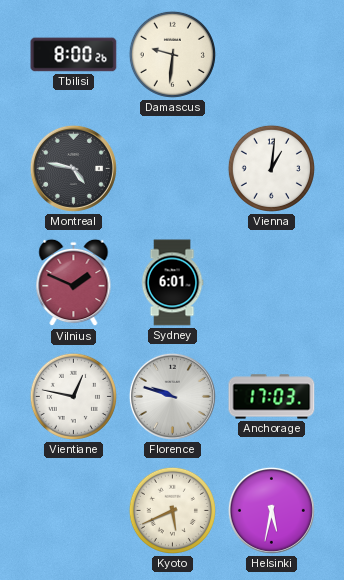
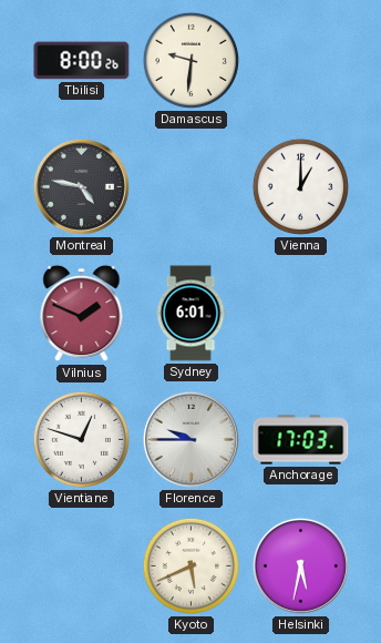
Vienna: 1:01 -> 1:00 (300, 186)
Vientiane: 12:47 -> 12:48 (81, 439)
Florence: 9:48 -> 9:45 (190, 439)
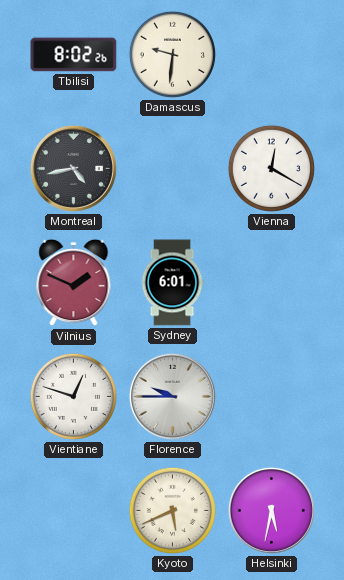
Tbilisi: 8:00 -> 8:02 (74, 55)
Montreal: 4:47 -> 4:43 (73, 168)
Vienna: 1:00 -> 12:20 (271, 168)
Anchorage: 17:03 -> none (301, 440)
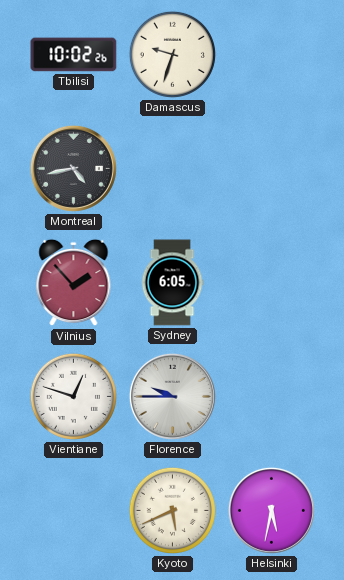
Tbilisi: 8:02 -> 10:02 (74, 55)
Damascus: 9:31 -> 9:33 (172, 54)
Vienna: 12:20 -> none (271, 168)
Vilnius: 1:49 -> 1:53 (74, 283)
Sydney: 6:01 -> 6:05 (172, 283)
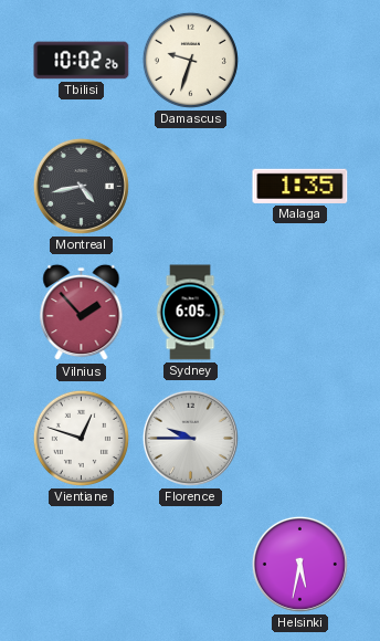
Malaga: none -> 1:35 (300, 186)
Kyoto: 5:41 -> none (172, 510)
